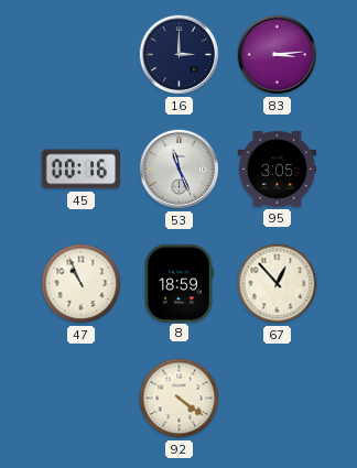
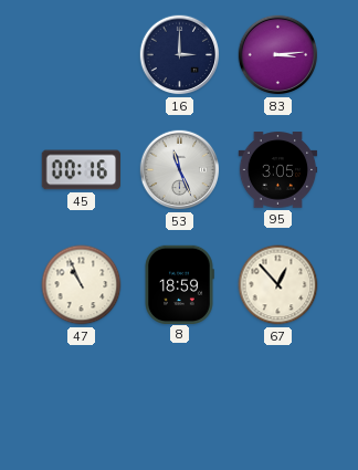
92: 4:21 -> none (180, 399)
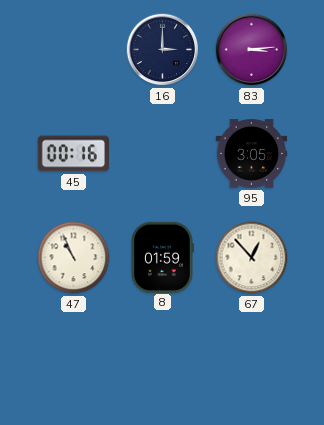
53: 11:26 -> none (180, 170)
8: 18:59 -> 01:59 (162, 257)
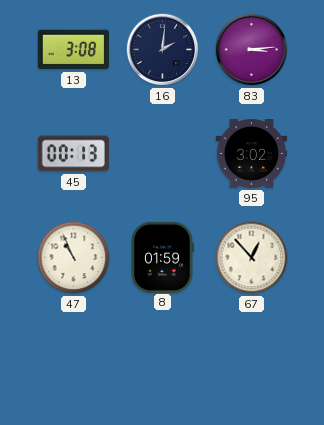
13: none -> 3:08 (73, 50)
16: 3:00 -> 2:01 (163, 50)
45: 00:16 -> 00:13 (73, 154)
95: 3:05 -> 3:02 (252, 154)
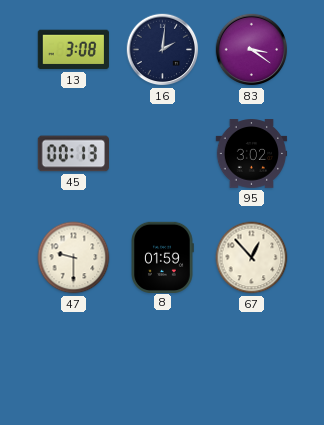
83: 3:14 -> 3:21 (252, 50)
47: 10:56 -> 9:30 (74, 258)
